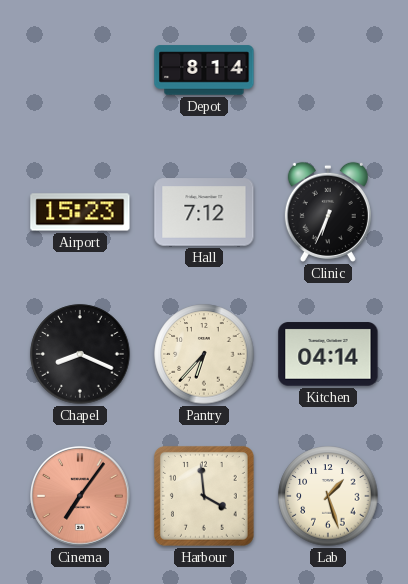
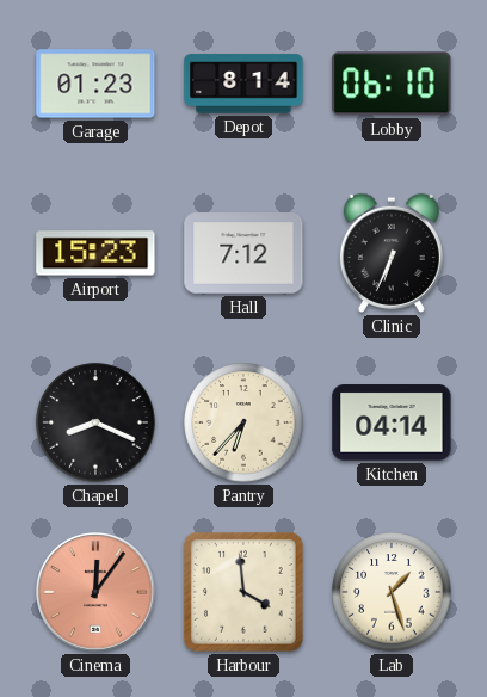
Garage: none -> 01:23 (95, 84)
Lobby: none -> 06:10 (392, 84)
Cinema: 7:06 -> 12:06 (97, 593)
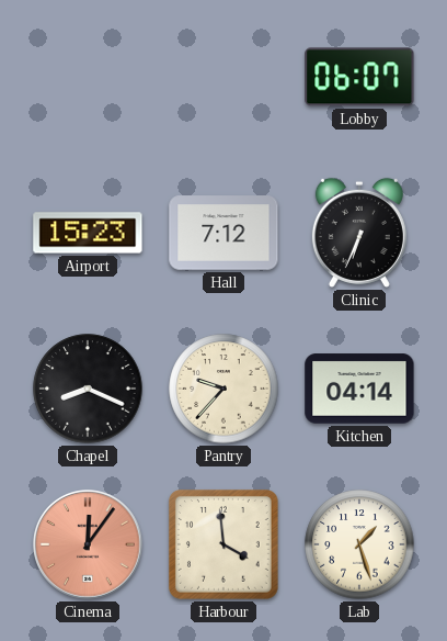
Garage: 01:23 -> none (95, 84)
Depot: 8:14 -> none (243, 84)
Lobby: 06:10 -> 06:07 (359, 77)
Pantry: 6:37 -> 9:37 (224, 389)
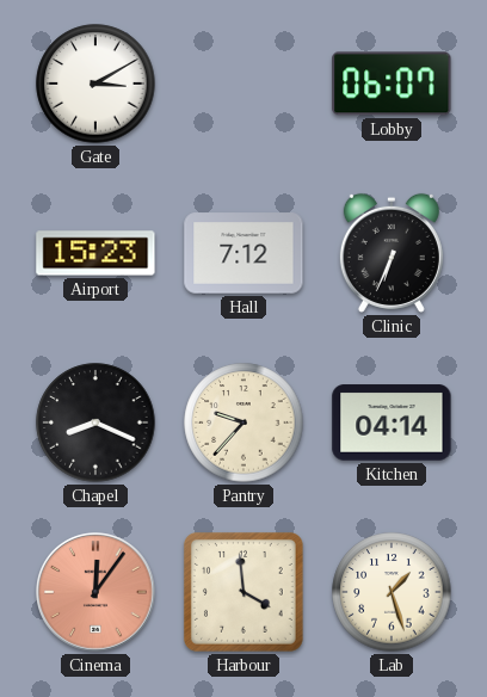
Gate: none -> 3:10 (95, 84)
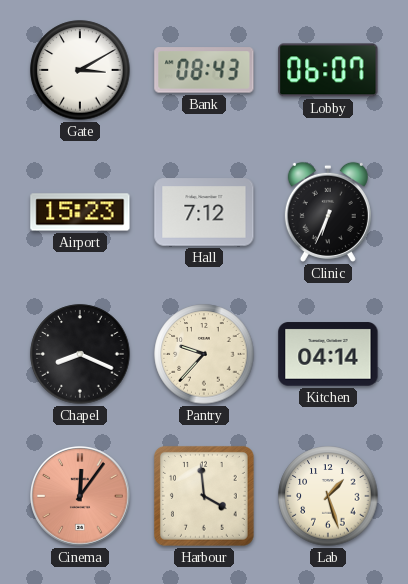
Bank: none -> 08:43 (204, 70)
